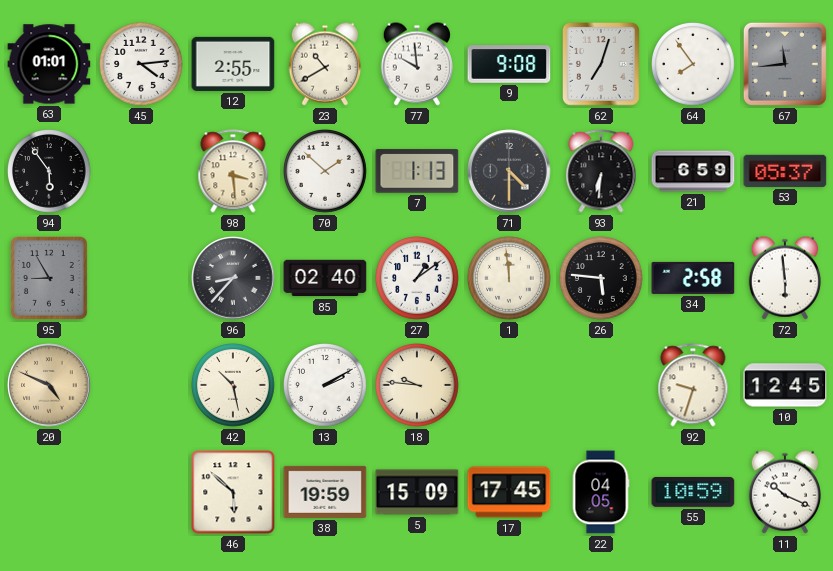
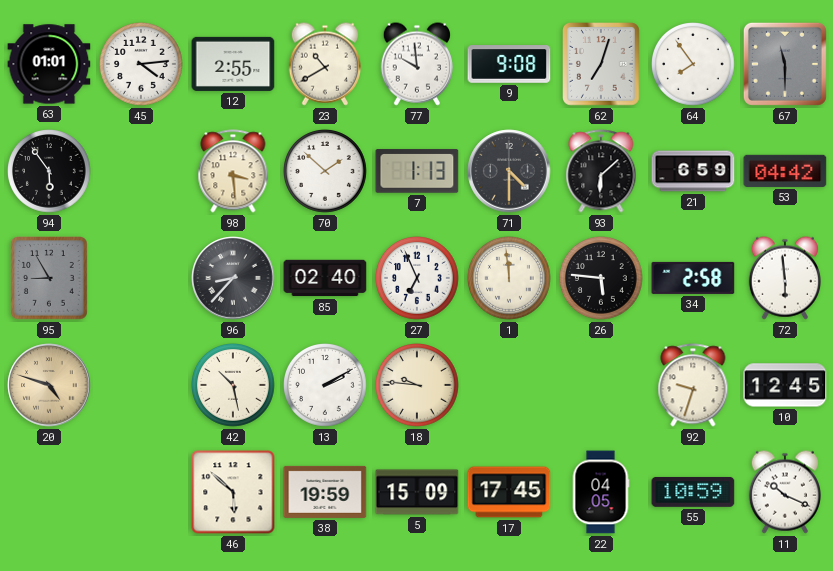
67: 11:44 -> 11:30 (785, 64)
93: 6:31 -> 6:08 (601, 171)
53: 05:37 -> 04:42 (785, 171)
27: 1:09 -> 6:56 (418, 279)
20: 4:49 -> 4:48 (49, 385)
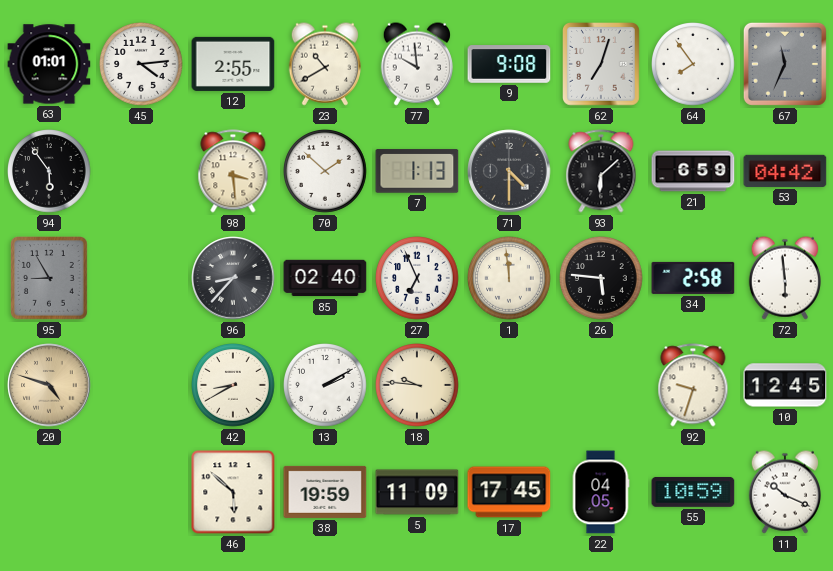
67: 11:30 -> 11:34 (785, 64)
42: 10:28 -> 8:40 (234, 386)
5: 15:09 -> 11:09 (417, 492)
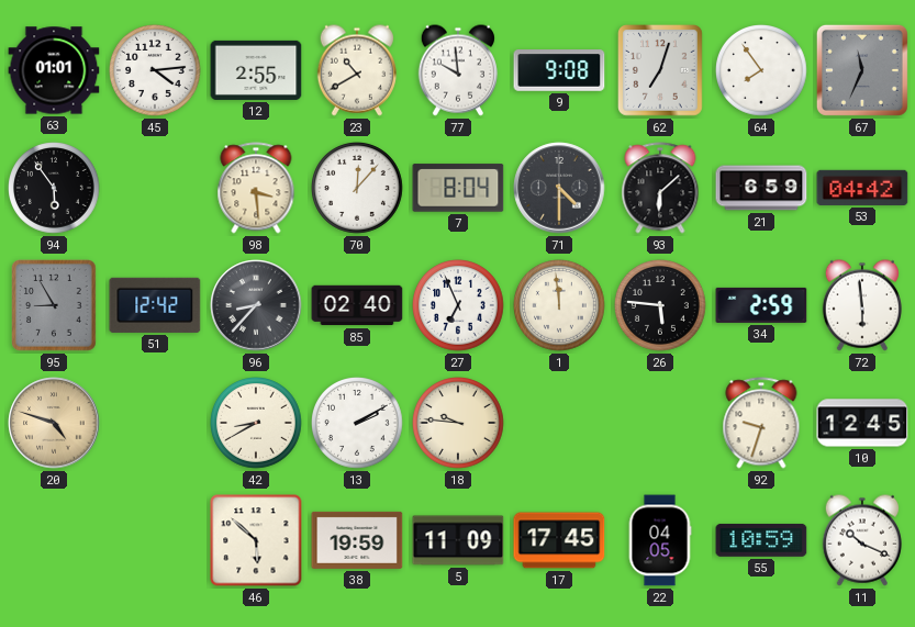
70: 1:52 -> 12:07 (358, 189)
7: 1:13 -> 8:04 (458, 188)
51: none -> 12:42 (155, 305)
34: 2:58 -> 2:59 (761, 305)
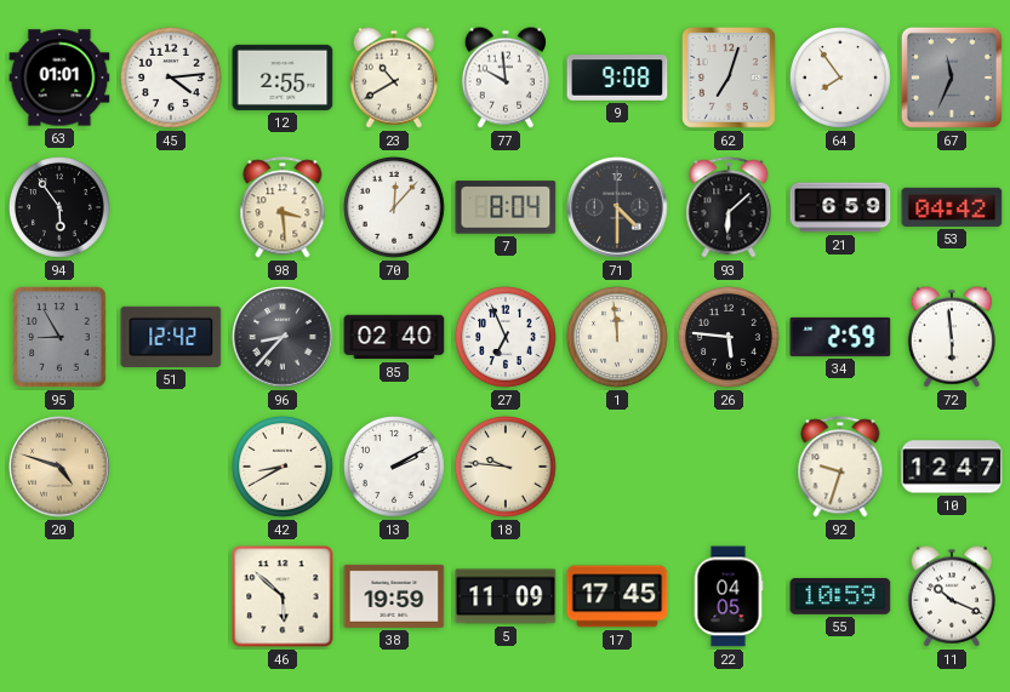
10: 12:45 -> 12:47 (952, 467)
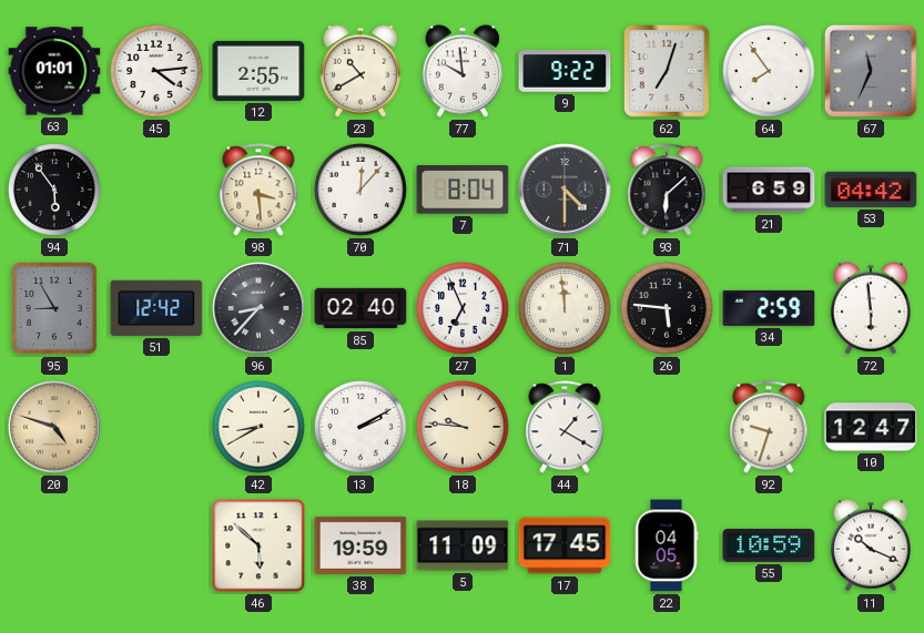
9: 9:08 -> 9:22 (565, 71)
44: none -> 1:20 (565, 427)
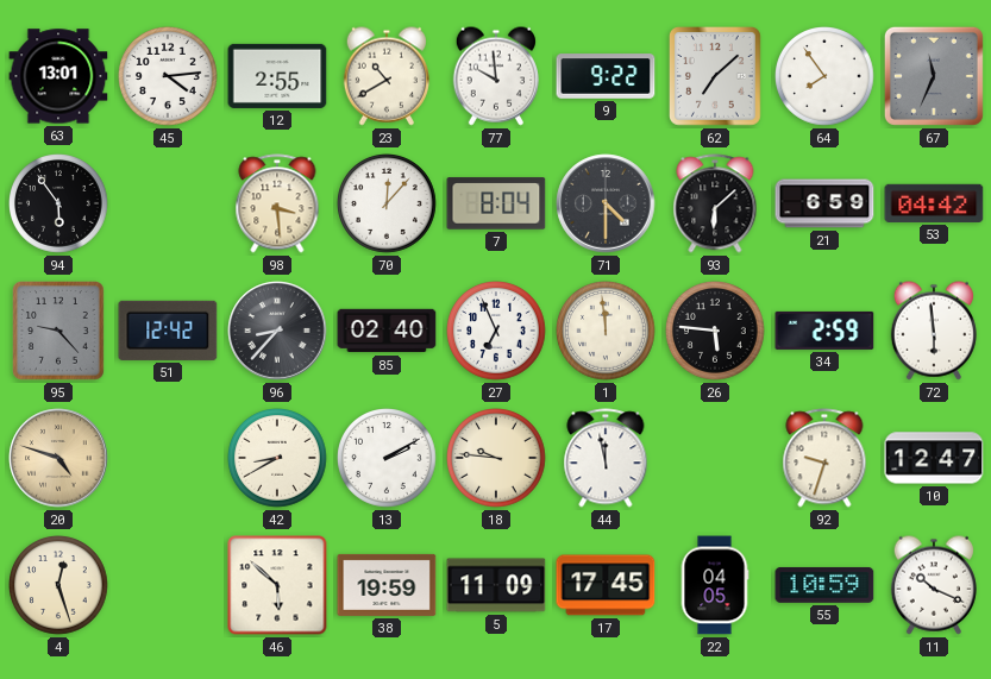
63: 01:01 -> 13:01 (58, 76)
62: 7:03 -> 7:08 (716, 77)
95: 8:55 -> 9:23 (59, 332)
44: 1:20 -> 11:58 (606, 458)
4: none -> 12:27 (59, 586)
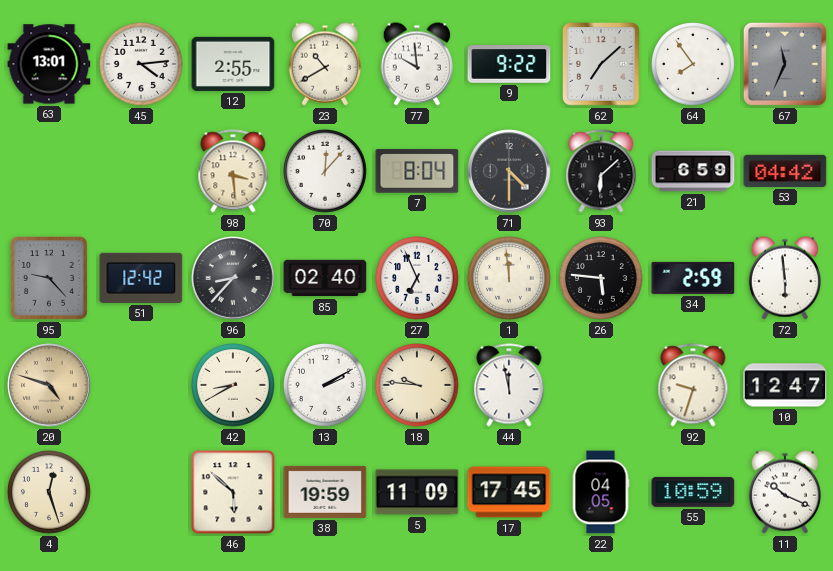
94: 5:54 -> none (59, 205)
